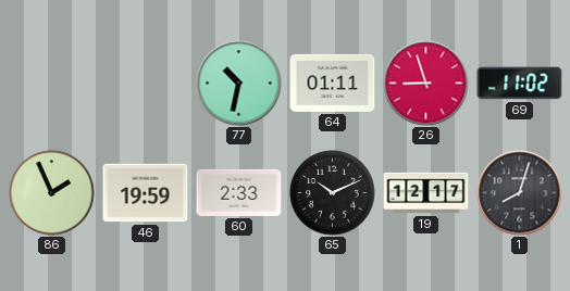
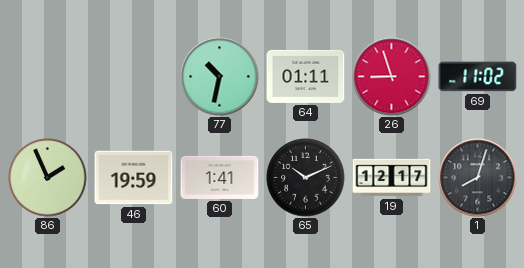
60: 2:33 -> 1:41 (220, 177)
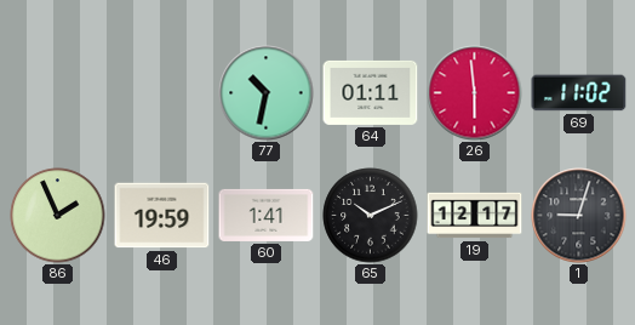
26: 8:57 -> 5:59 (475, 93)
1: 8:03 -> 9:03 (579, 216)
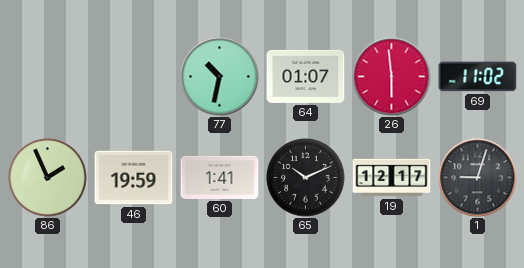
64: 01:11 -> 01:07 (306, 76)
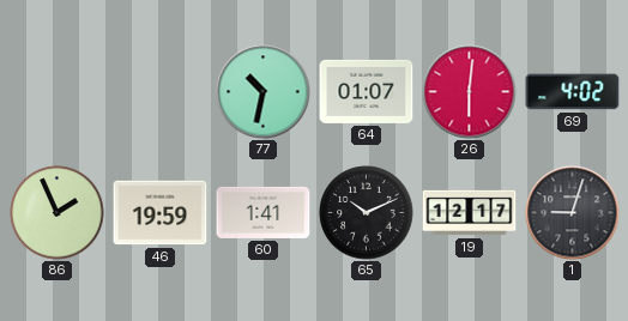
26: 5:59 -> 6:01 (470, 92)
69: 11:02 -> 4:02 (573, 92)
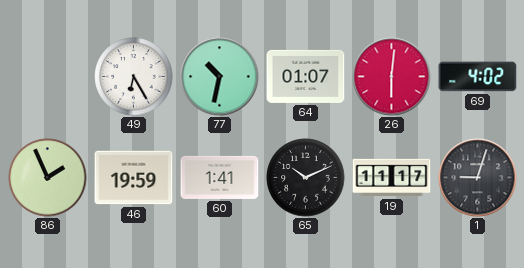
49: none -> 6:25 (134, 77)
19: 12:17 -> 11:17 (392, 178)
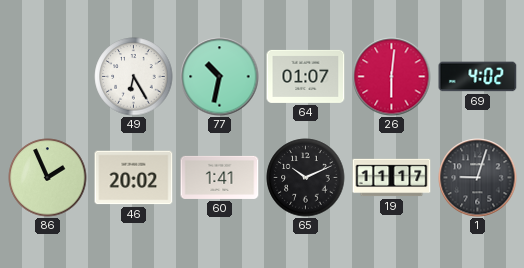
46: 19:59 -> 20:02 (134, 178)
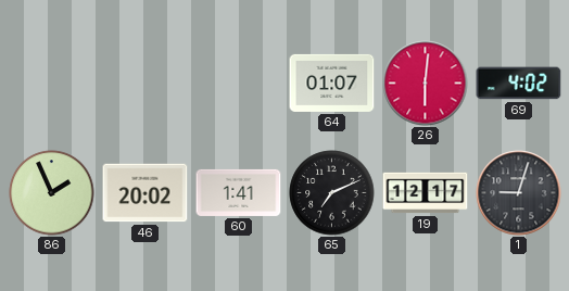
49: 6:25 -> none (134, 77)
77: 10:32 -> none (220, 77)
65: 10:11 -> 7:11 (332, 193)
19: 11:17 -> 12:17 (426, 193)
